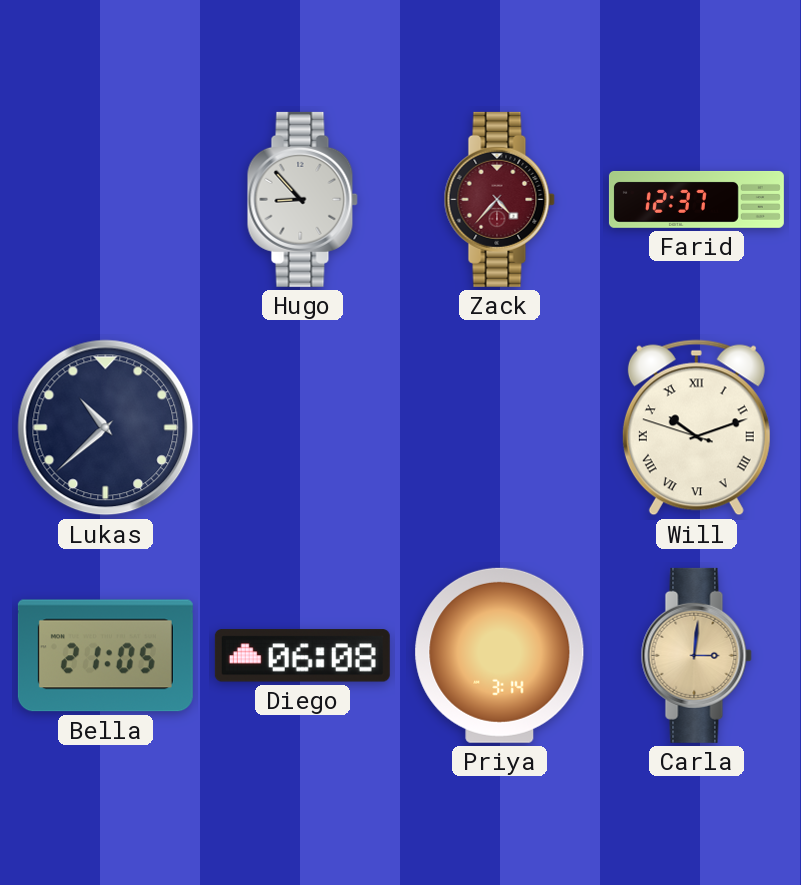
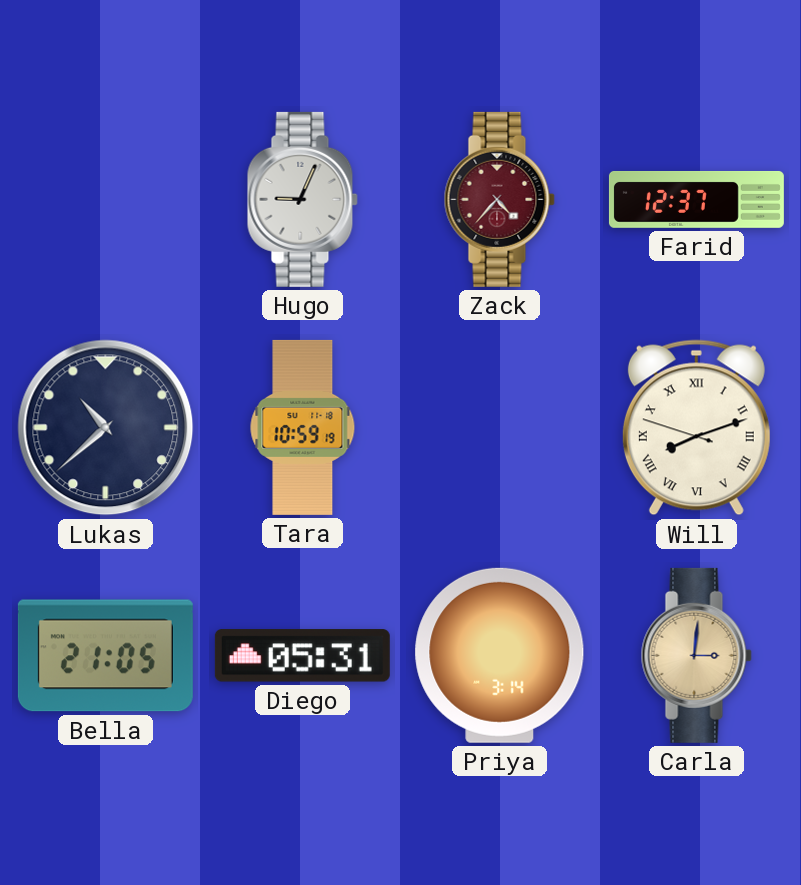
Hugo: 8:53 -> 9:04 (302, 199)
Tara: none -> 10:59 (303, 427)
Will: 10:11 -> 8:11 (696, 428)
Diego: 06:08 -> 05:31 (302, 656)
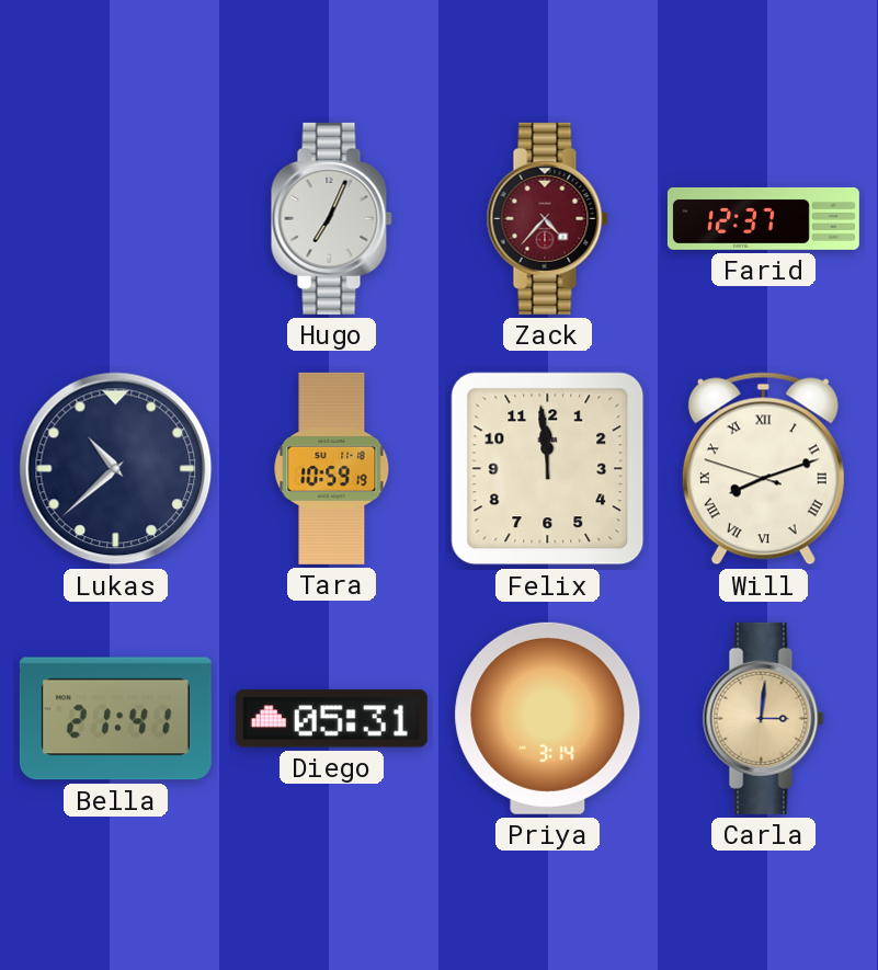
Hugo: 9:04 -> 7:04 (331, 218)
Felix: none -> 11:59 (548, 469)
Bella: 21:05 -> 21:41 (115, 719)
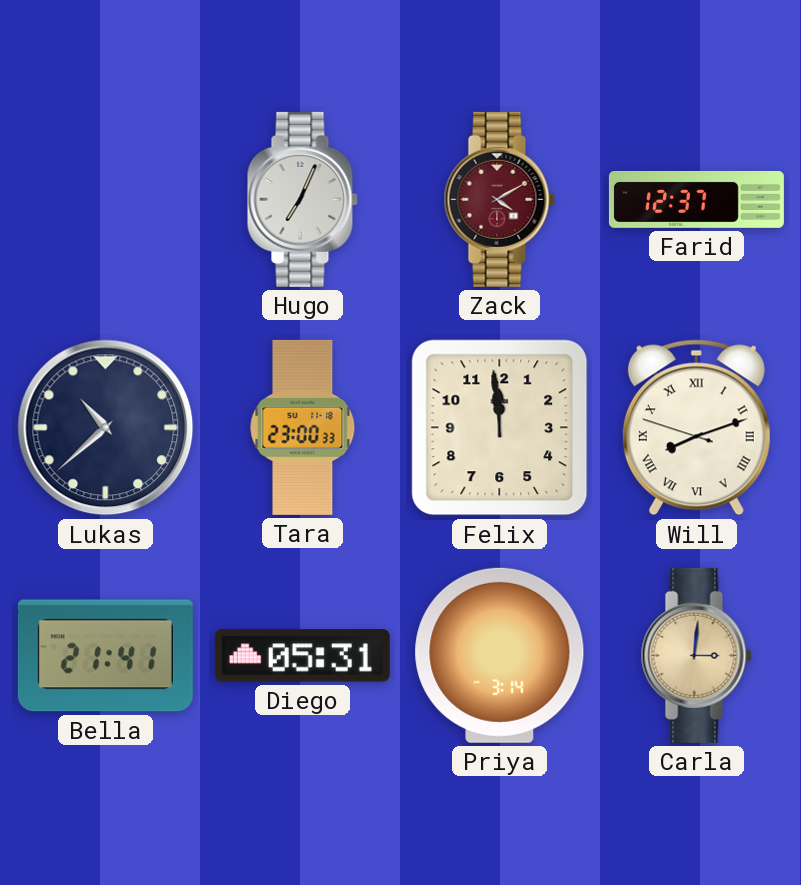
Zack: 4:37 -> 4:10 (499, 199)
Tara: 10:59 -> 23:00 (303, 427)
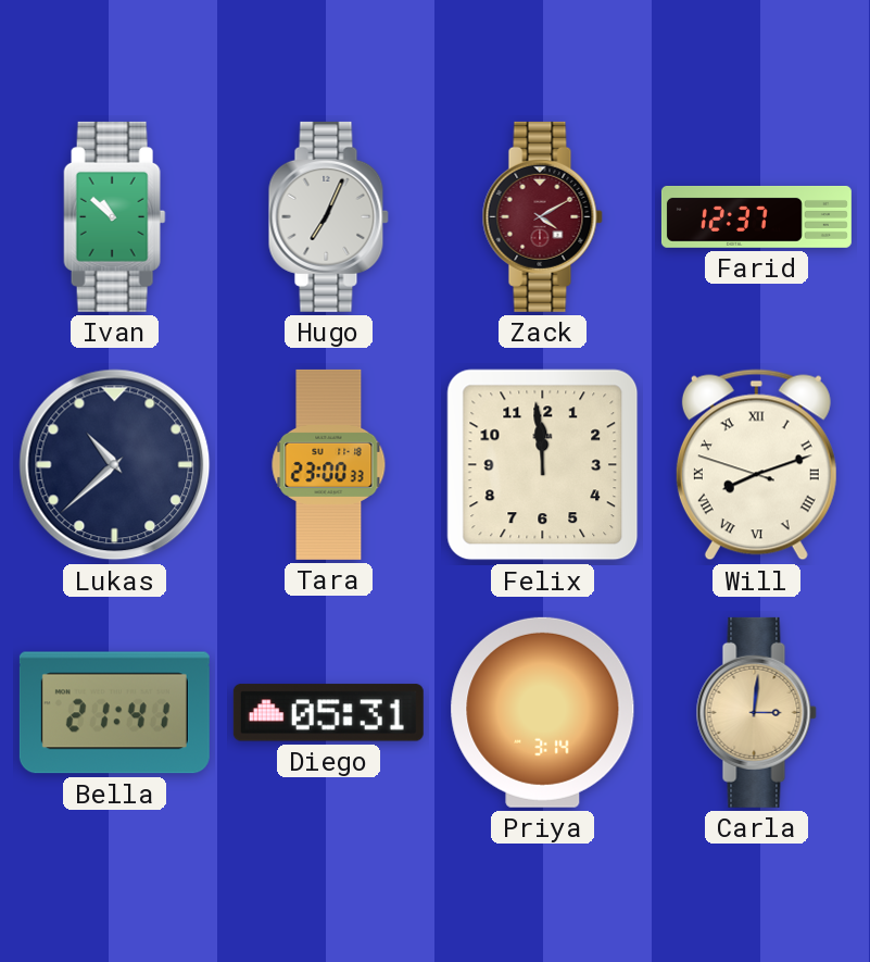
Ivan: none -> 10:52 (115, 216)
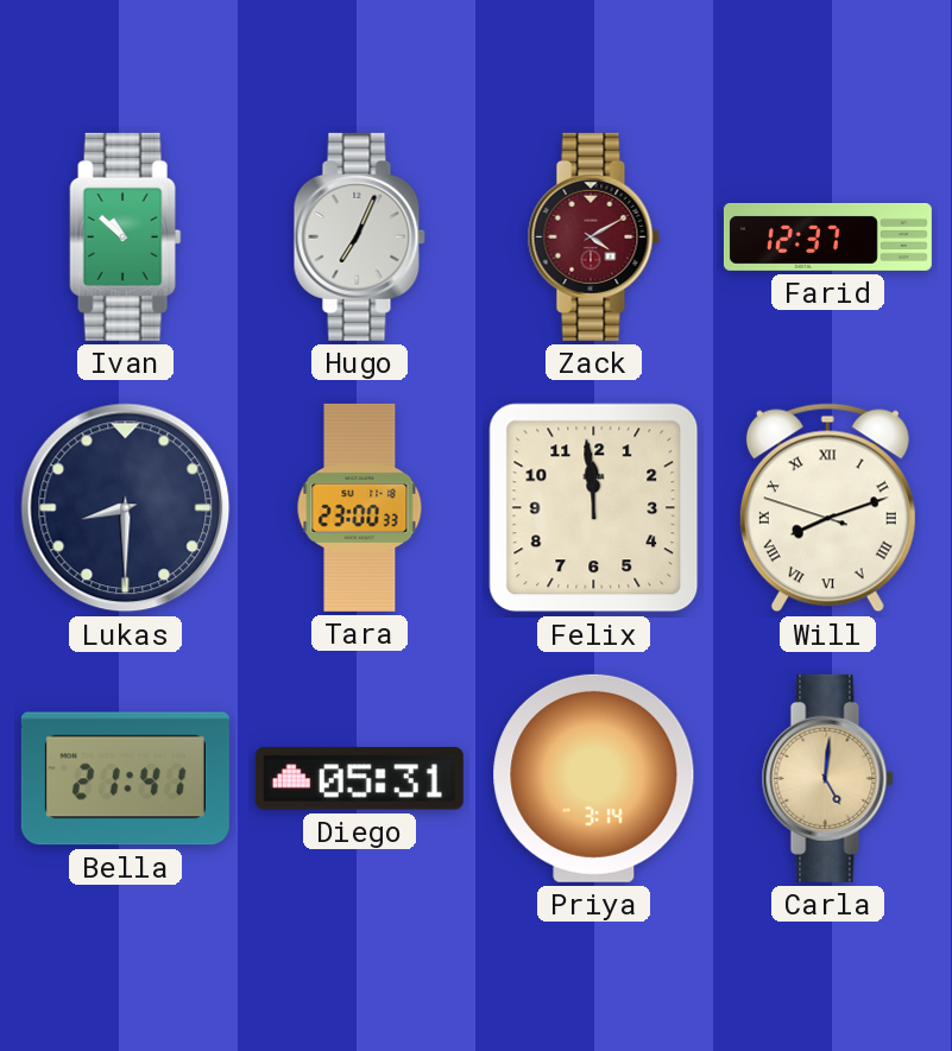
Lukas: 10:38 -> 8:30 (126, 508)
Carla: 3:01 -> 5:01 (827, 778)
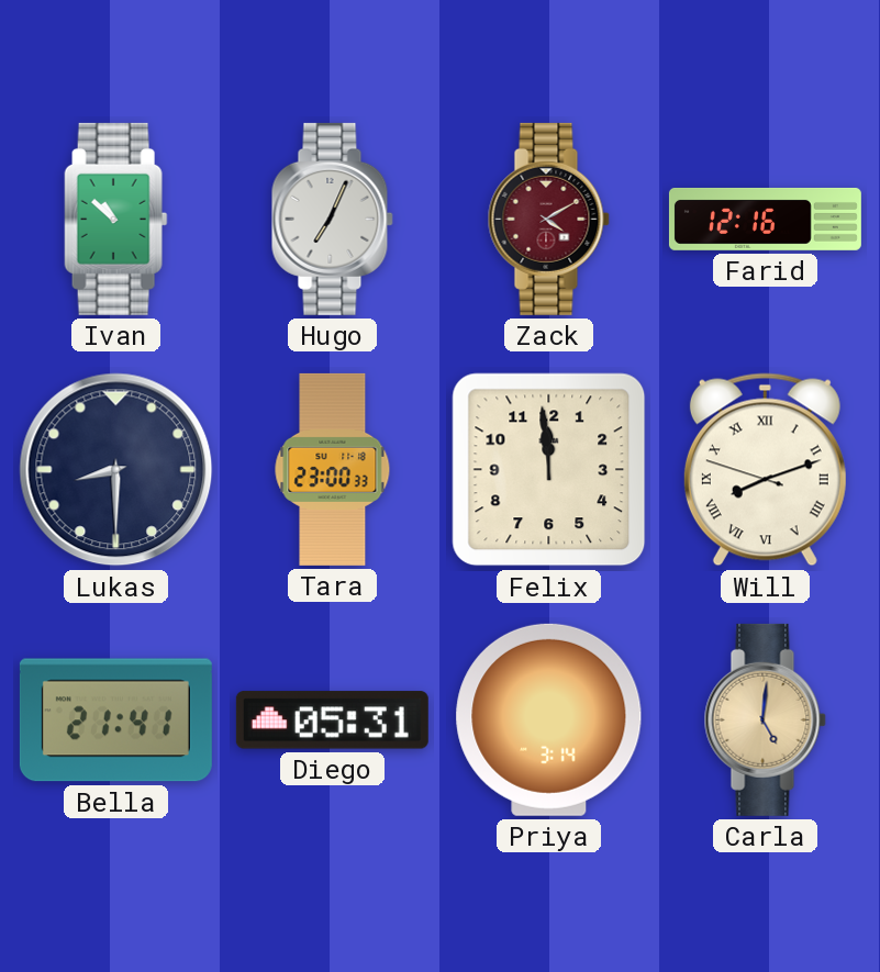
Farid: 12:37 -> 12:16 (765, 219)
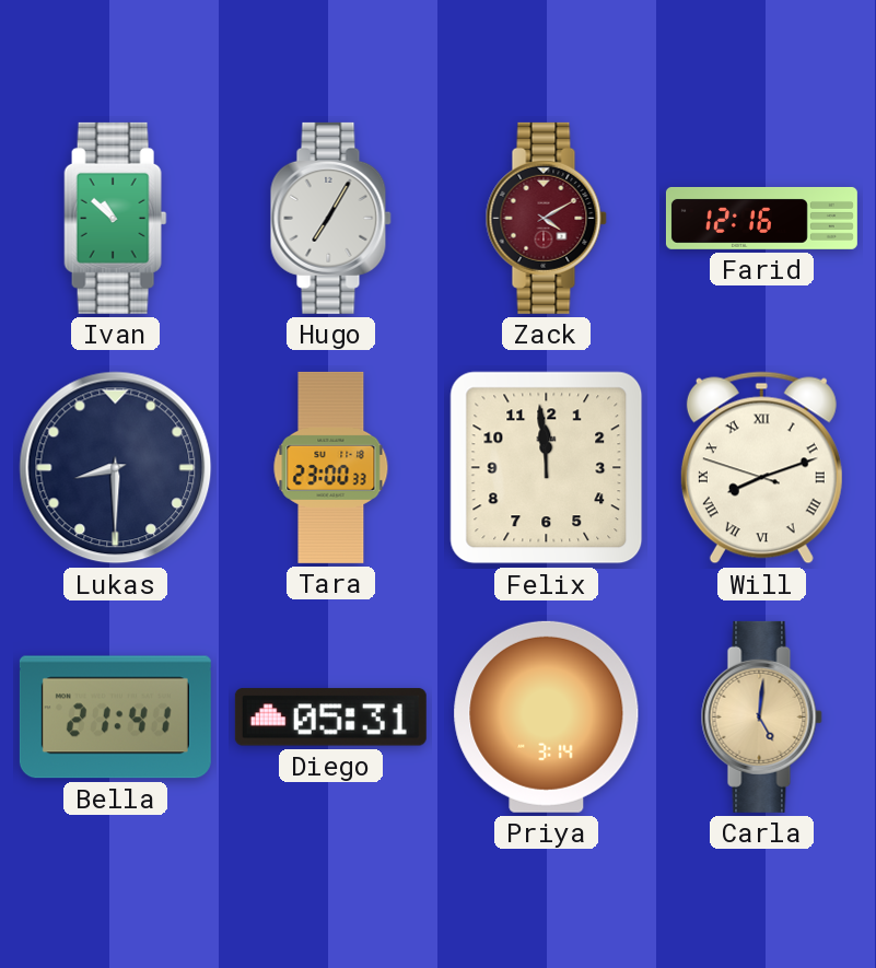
Hugo: 7:04 -> 7:05 (330, 218)
